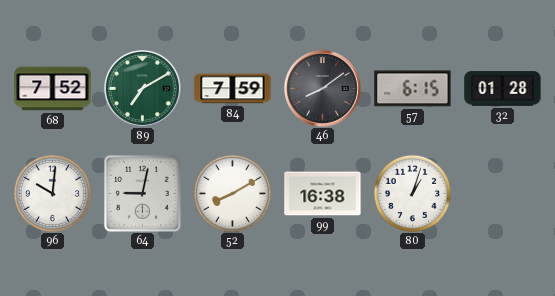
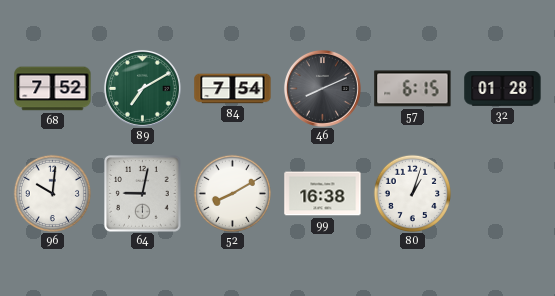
84: 7:59 -> 7:54 (233, 89)
46: 8:09 -> 8:11 (322, 88)
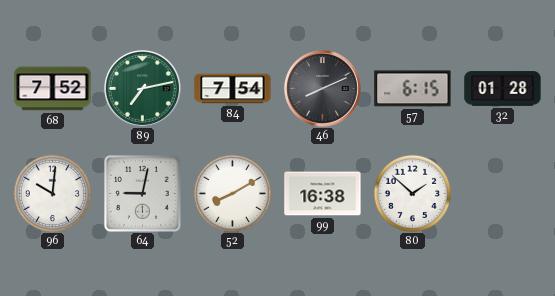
89: 7:10 -> 7:13 (142, 88)
80: 1:03 -> 1:52 (412, 193)
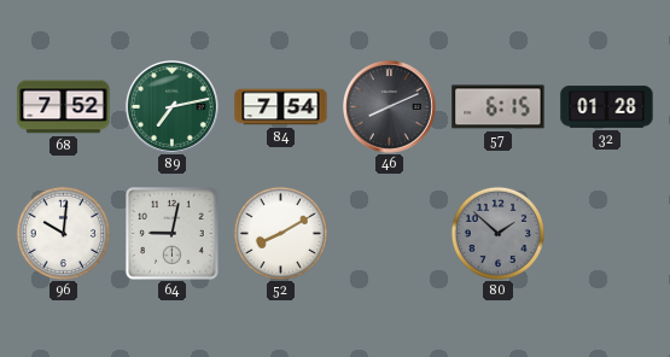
99: 16:38 -> none (323, 194)
80 dial: white -> grey (497, 233)
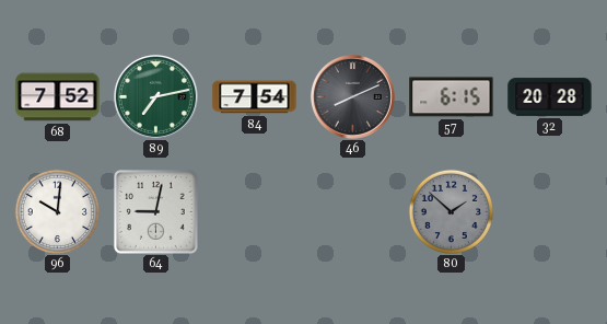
32: 01:28 -> 20:28 (550, 97)
52: 8:10 -> none (280, 233)
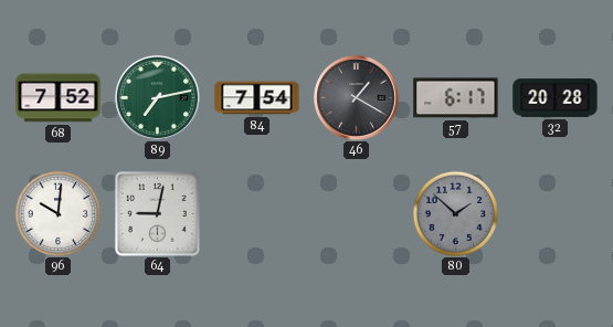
46: 8:11 -> 1:20 (356, 97)
57: 6:15 -> 6:17 (456, 98)
